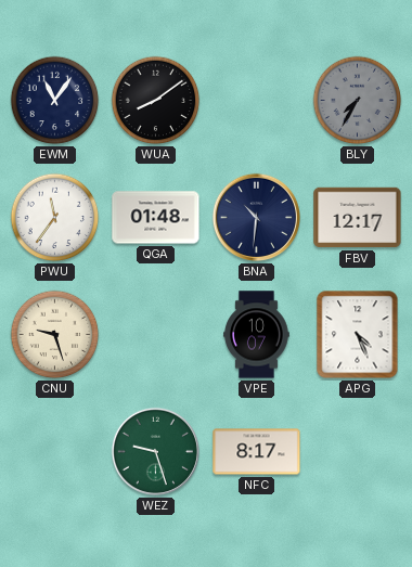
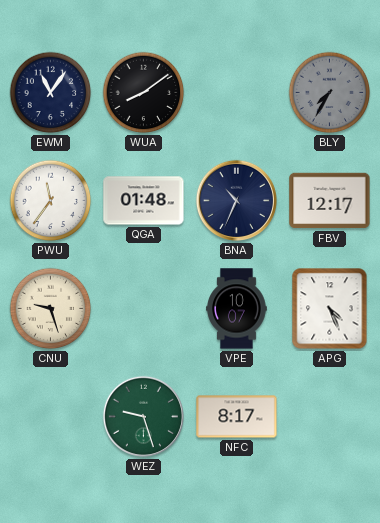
BNA: 10:31 -> 10:34 (236, 200)
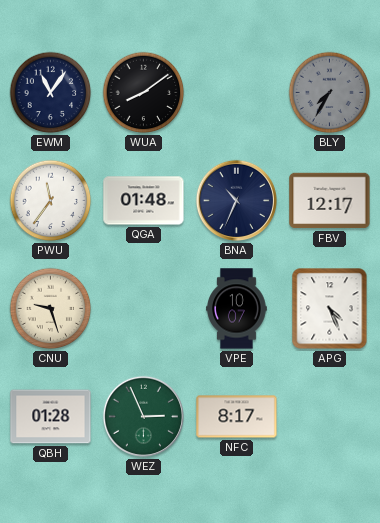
QBH: none -> 01:28 (51, 417)
WEZ: 9:27 -> 2:56 (143, 416)
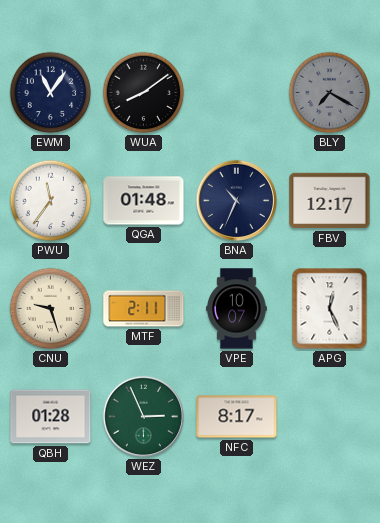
BLY: 7:35 -> 7:20 (330, 93)
MTF: none -> 2:11 (144, 309)
APG: 4:26 -> 12:26 (330, 309)
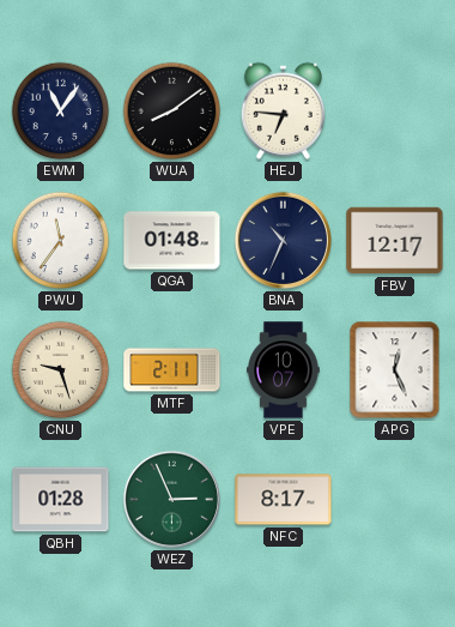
HEJ: none -> 6:46 (283, 110)
BLY: 7:20 -> none (330, 93)
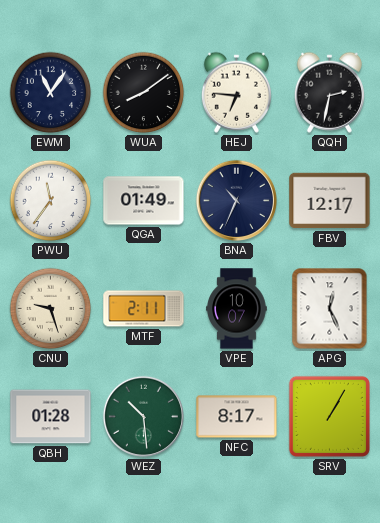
QQH: none -> 2:32 (329, 92)
QGA: 01:48 -> 01:49 (144, 201)
WEZ: 2:56 -> 10:29 (143, 416)
SRV: none -> 1:05 (329, 416)
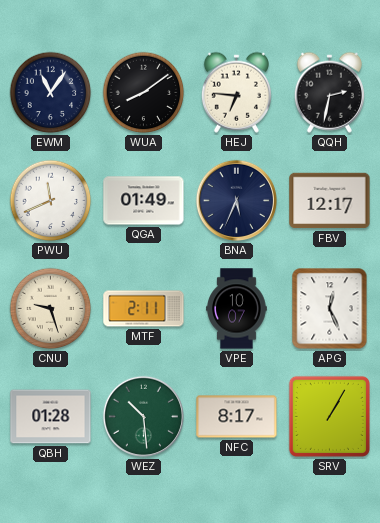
PWU: 11:36 -> 11:41 (51, 201)
BNA: 10:34 -> 5:34 (236, 200)
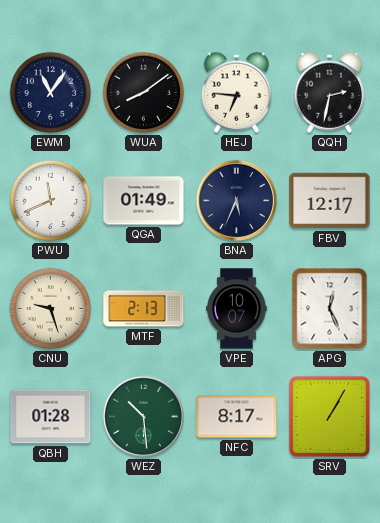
MTF: 2:11 -> 2:13 (144, 309)
